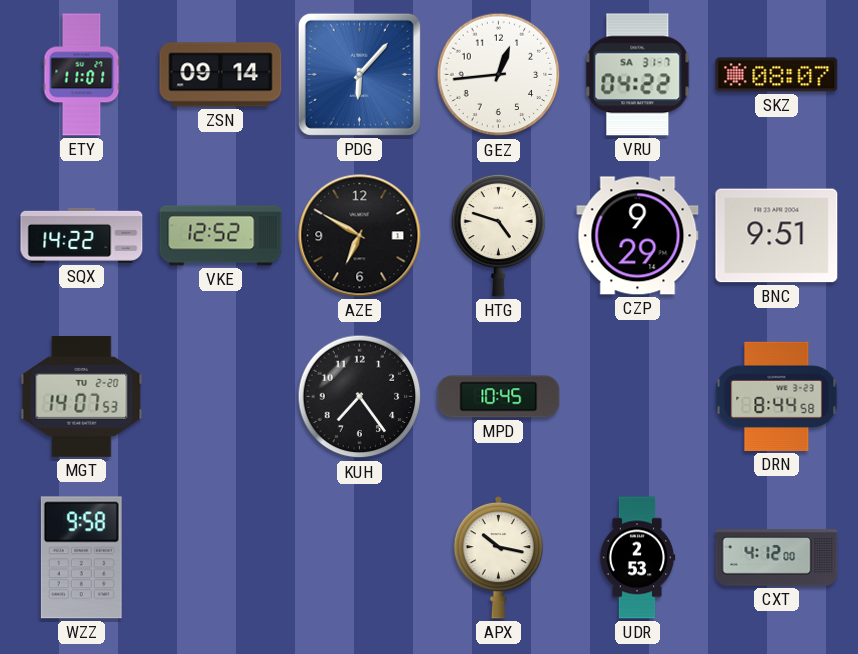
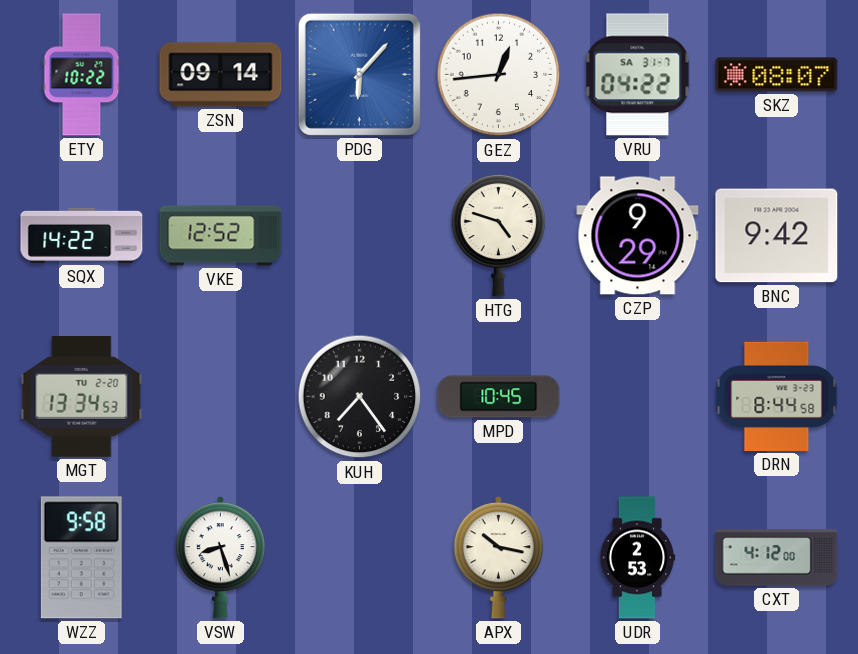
ETY: 11:01 -> 10:22 (82, 75)
AZE: 6:50 -> none (360, 236)
BNC: 9:51 -> 9:42 (777, 236)
MGT: 14:07 -> 13:34 (82, 396)
VSW: none -> 8:27 (220, 558)
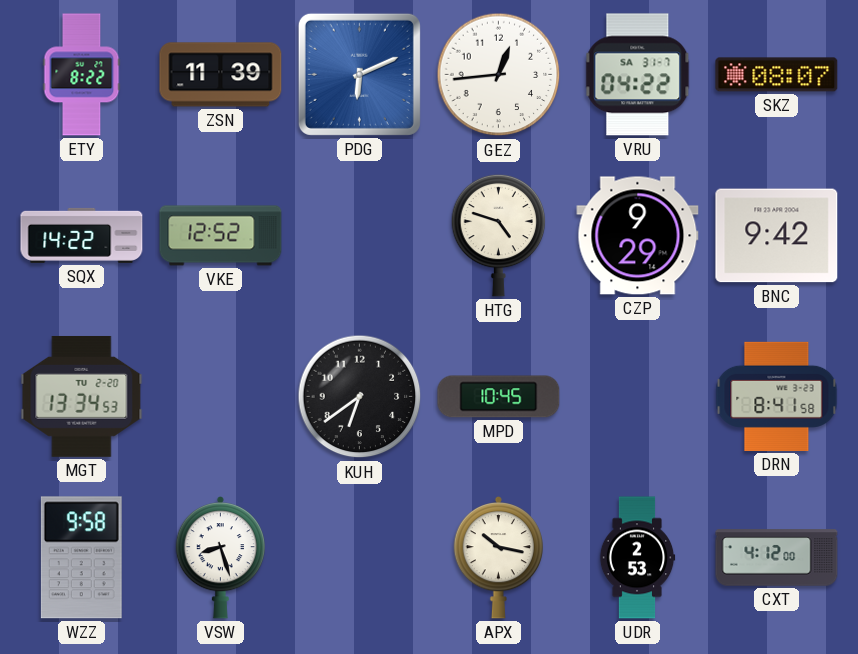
ETY: 10:22 -> 8:22 (82, 75)
ZSN: 09:14 -> 11:39 (221, 75)
PDG: 6:07 -> 6:11 (359, 74)
KUH: 7:24 -> 6:39 (360, 397)
DRN: 8:44 -> 8:41 (777, 396)
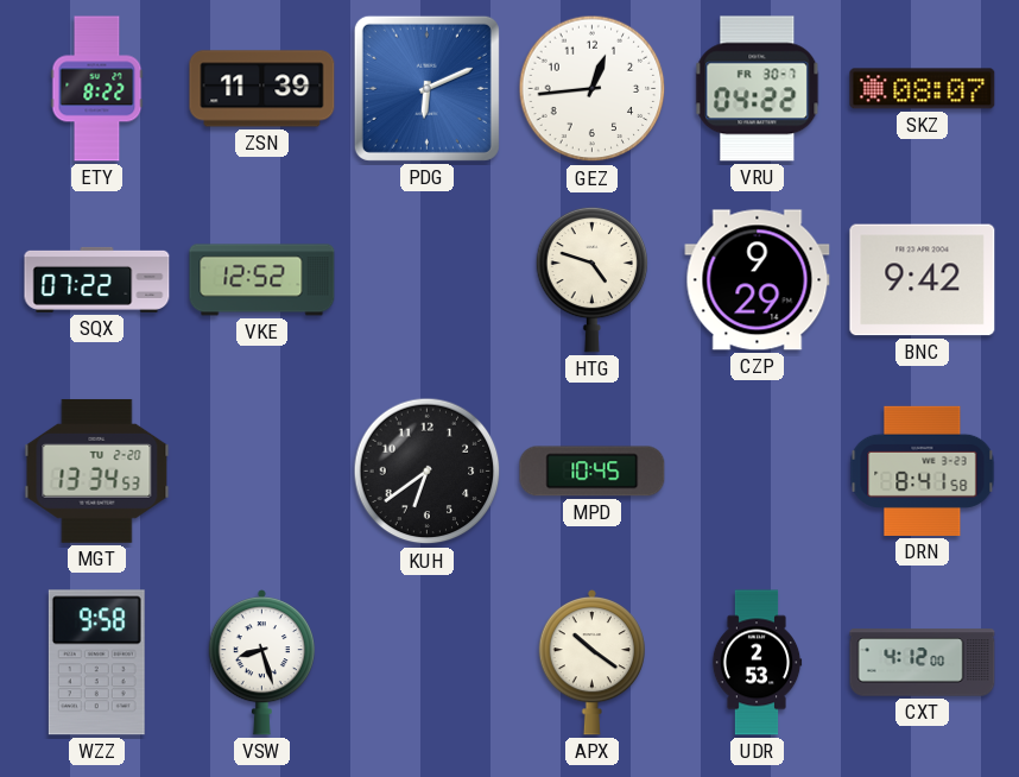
VRU date: SA 31-7 -> FR 30-7 (758, 89)
SQX: 14:22 -> 07:22 (97, 279)
APX: 10:17 -> 10:21 (591, 663)
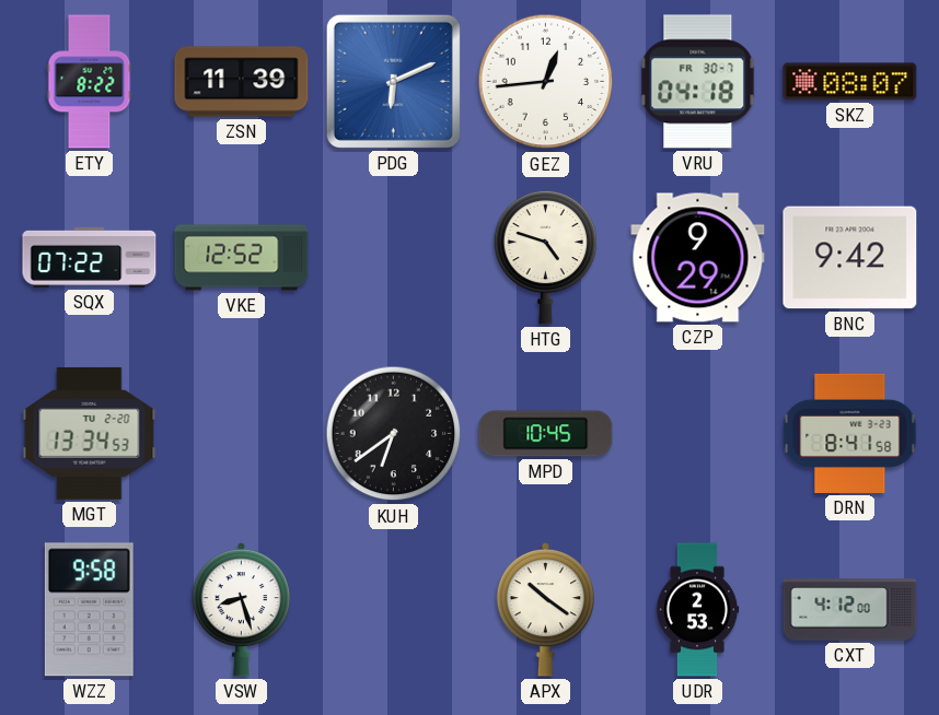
VRU: 04:22 -> 04:18 (698, 82)
